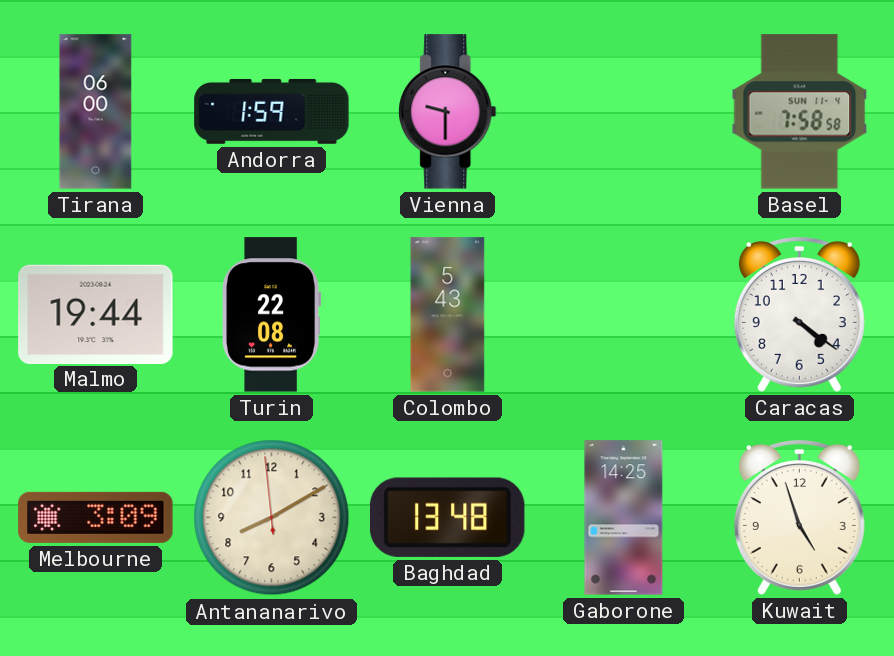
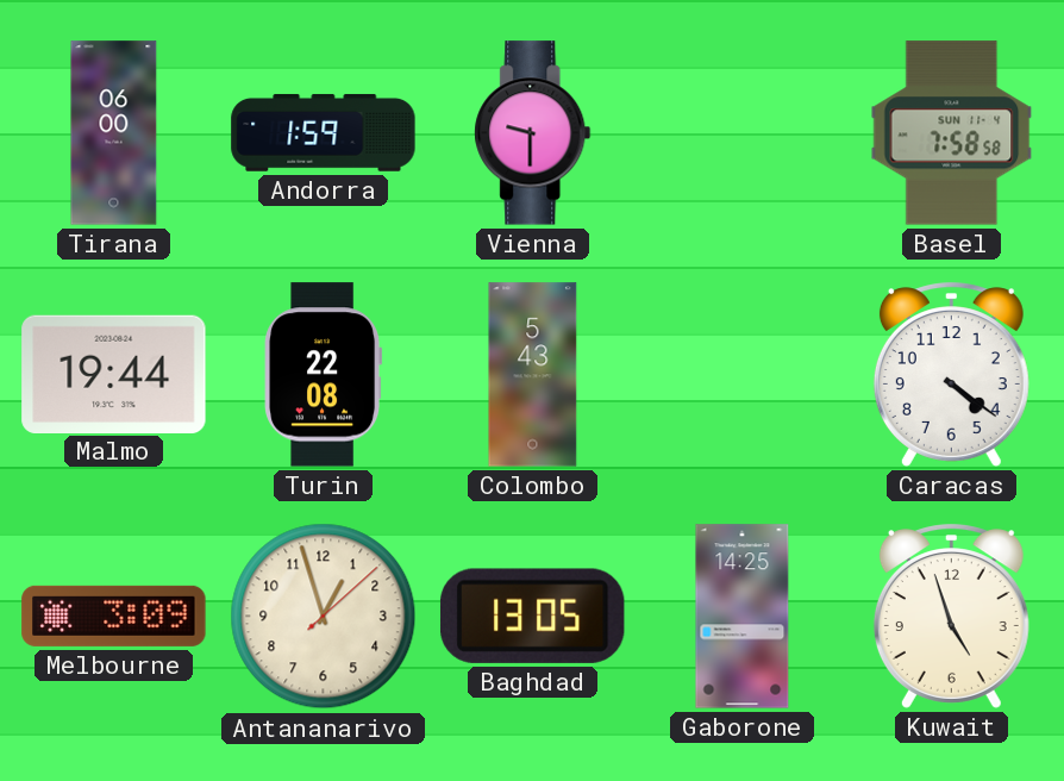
Antananarivo: 8:09 -> 12:57 (324, 617)
Baghdad: 13:48 -> 13:05 (532, 616)
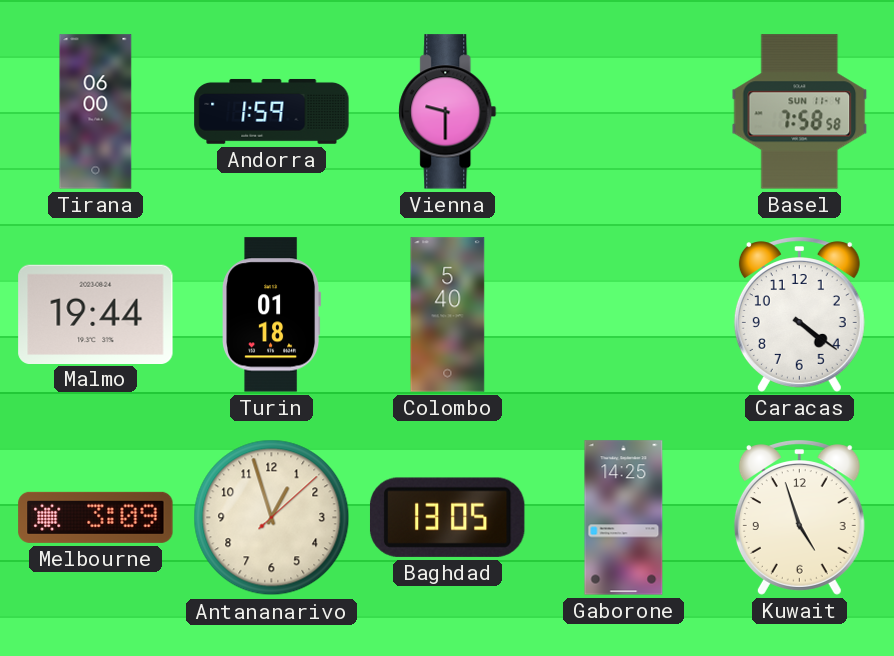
Turin: 22:08 -> 01:18 (272, 315)
Colombo: 5:43 -> 5:40 (448, 315)
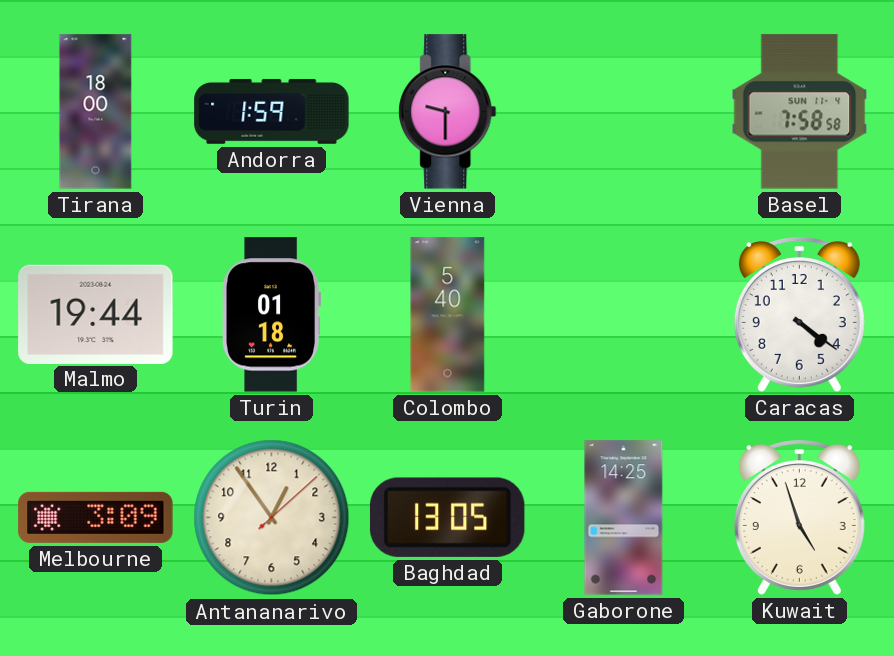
Tirana: 06:00 -> 18:00 (96, 112)
Antananarivo: 12:57 -> 12:54 (272, 518)
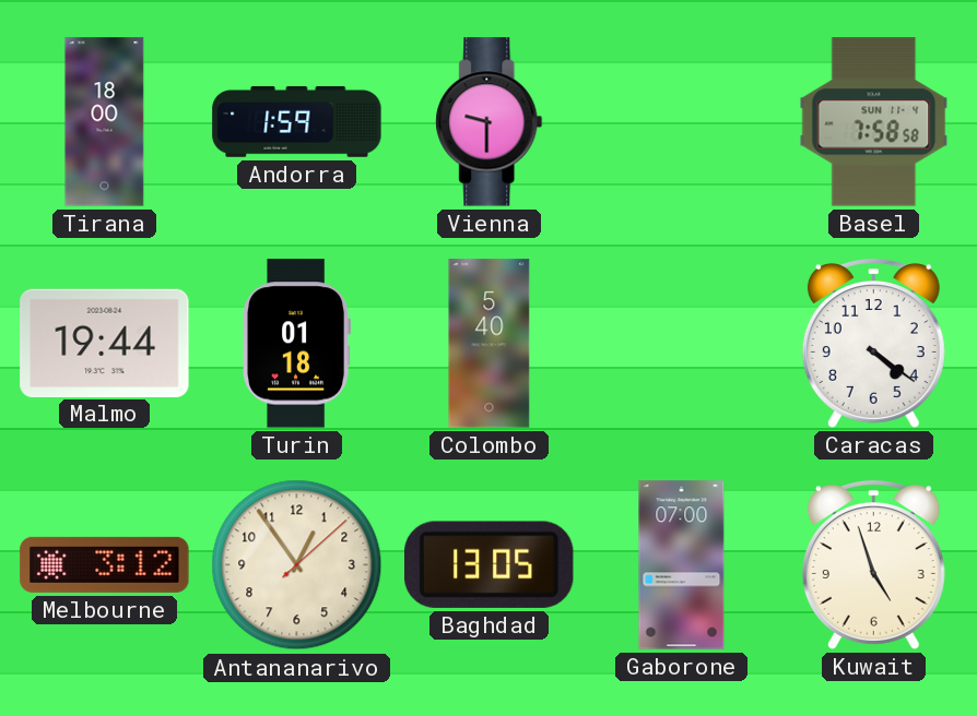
Melbourne: 3:09 -> 3:12 (105, 564)
Gaborone: 14:25 -> 07:00 (682, 565)
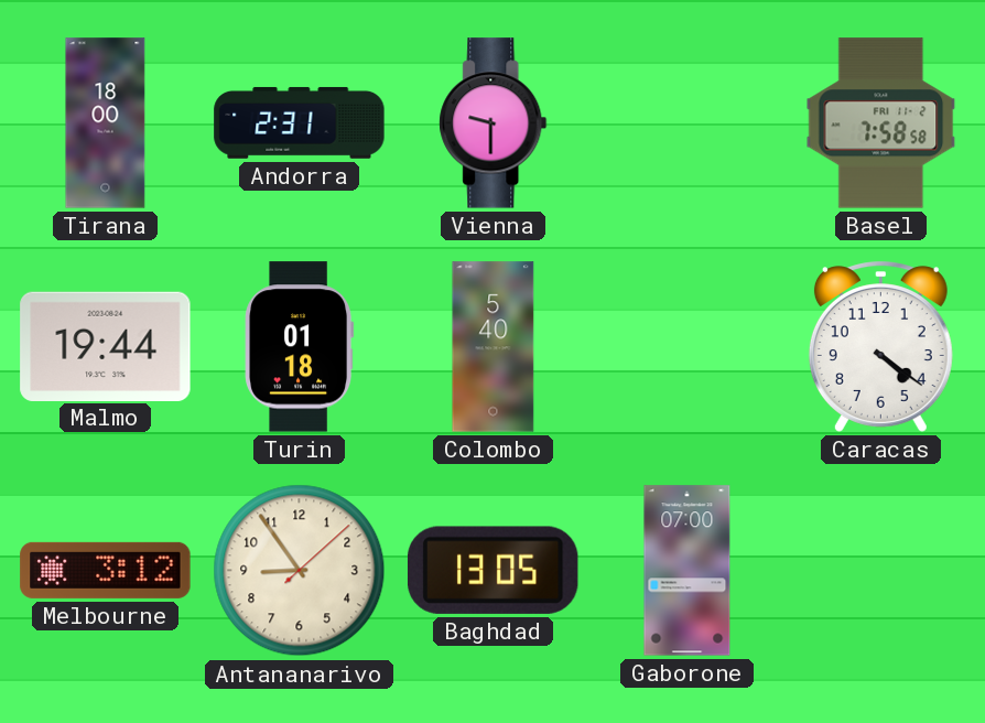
Andorra: 1:59 -> 2:31 (300, 122)
Basel date: SUN 11-4 -> FRI 11-2 (881, 123)
Antananarivo: 12:54 -> 8:54 (300, 571)
Kuwait: 4:57 -> none (873, 565)
